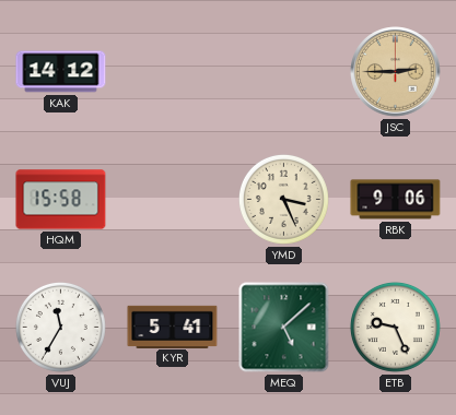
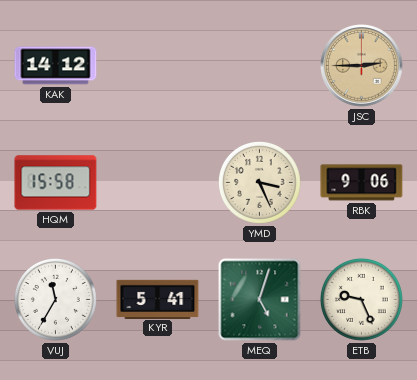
MEQ: 5:08 -> 5:03 (260, 300)
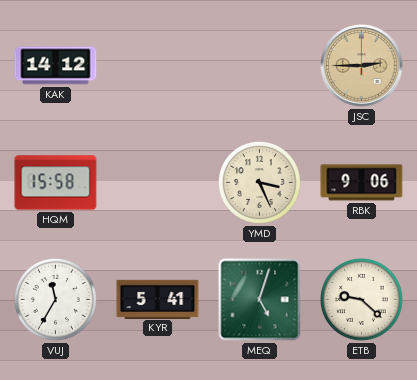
ETB: 9:26 -> 9:22 (361, 299)
